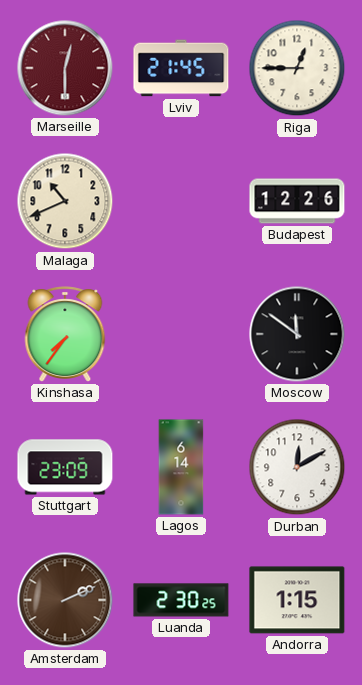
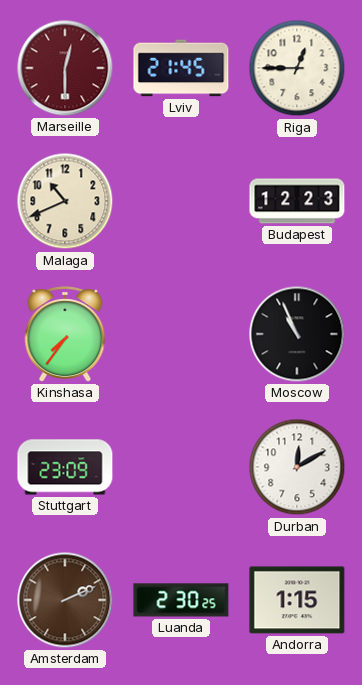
Budapest: 12:26 -> 12:23 (297, 201)
Moscow: 11:51 -> 10:56 (297, 334)
Lagos: 6:14 -> none (181, 467)
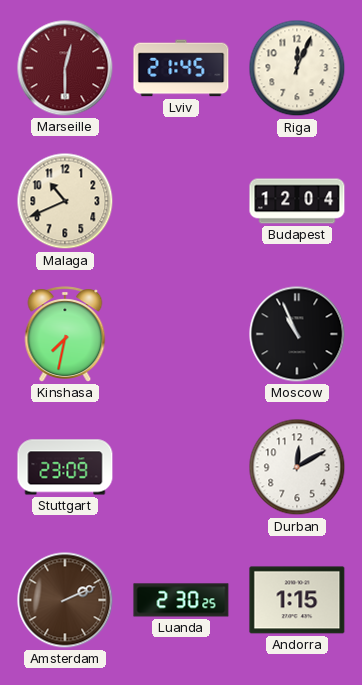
Riga: 12:45 -> 12:04 (297, 68)
Budapest: 12:23 -> 12:04 (297, 201)
Kinshasa: 7:36 -> 7:32 (65, 334)
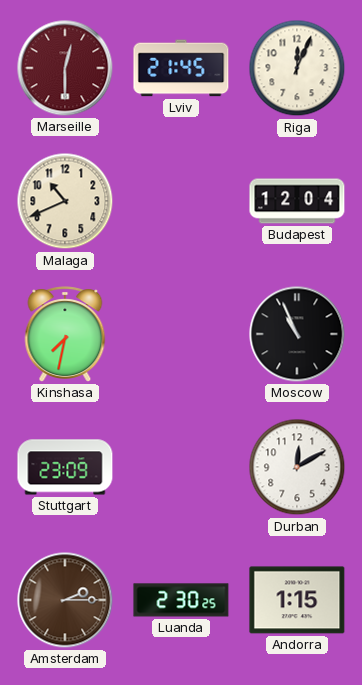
Amsterdam: 2:11 -> 2:15 (65, 600)
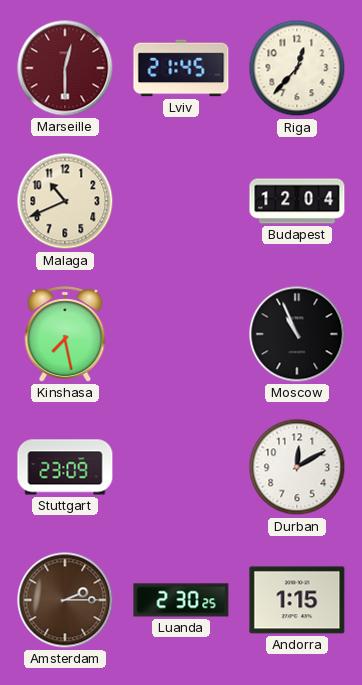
Riga: 12:04 -> 12:37 (297, 68)
Kinshasa: 7:32 -> 7:28 (65, 334)
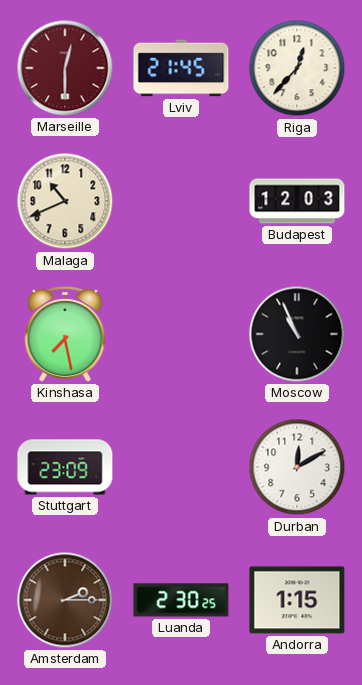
Budapest: 12:04 -> 12:03 (297, 201)
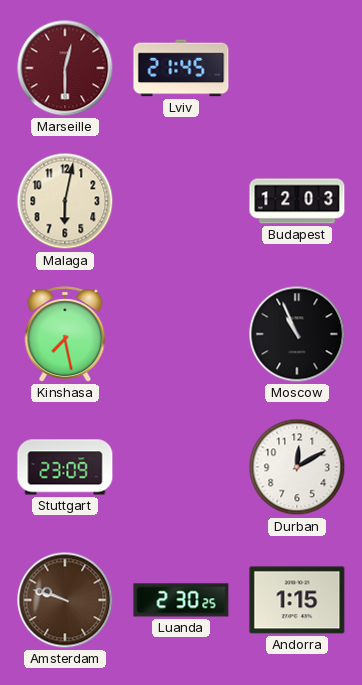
Riga: 12:37 -> none (297, 68)
Malaga: 10:41 -> 6:02 (65, 201)
Amsterdam: 2:15 -> 9:48 (65, 600)
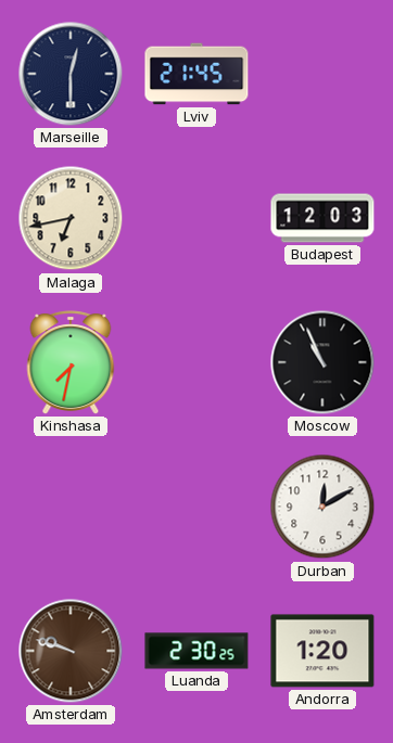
Marseille dial: burgundy -> navy (71, 74)
Malaga: 6:02 -> 6:43 (71, 218)
Kinshasa: 7:28 -> 7:32 (71, 362)
Stuttgart: 23:09 -> none (65, 467)
Andorra: 1:15 -> 1:20 (322, 651)
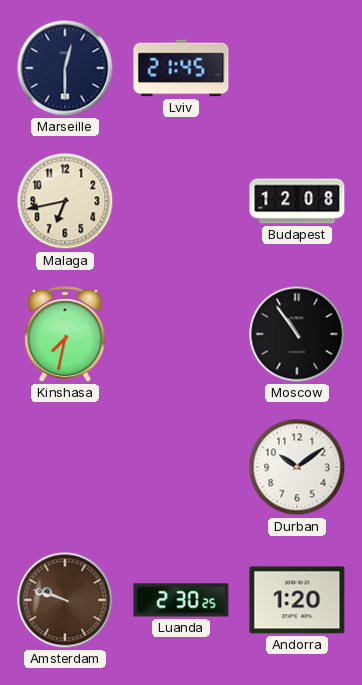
Budapest: 12:03 -> 12:08 (297, 201)
Moscow: 10:56 -> 10:54 (297, 334)
Durban: 12:10 -> 10:09 (297, 467)
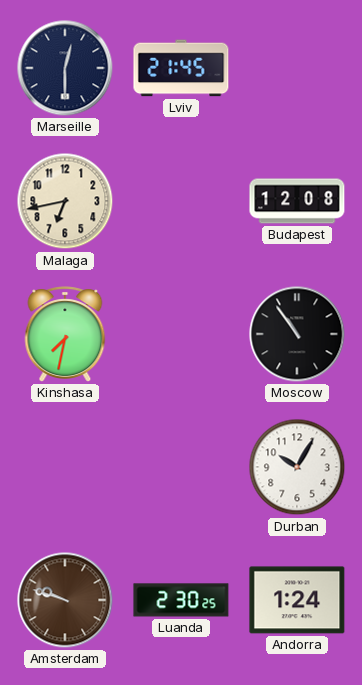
Durban: 10:09 -> 10:05 (297, 467)
Andorra: 1:20 -> 1:24 (297, 600)
